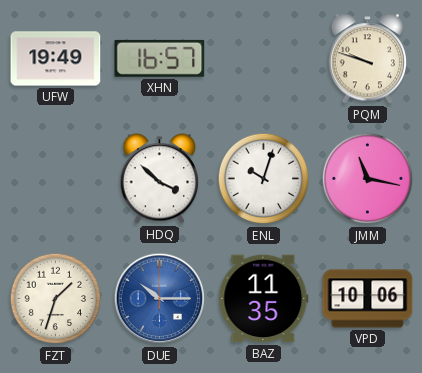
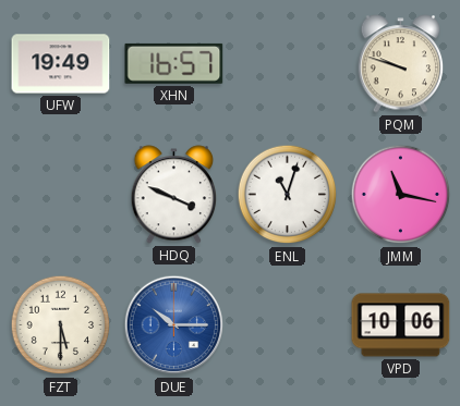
HDQ: 3:52 -> 3:49 (174, 195)
ENL: 10:03 -> 11:03 (288, 195)
FZT: 1:33 -> 5:30 (61, 325)
BAZ: 11:35 -> none (264, 299)
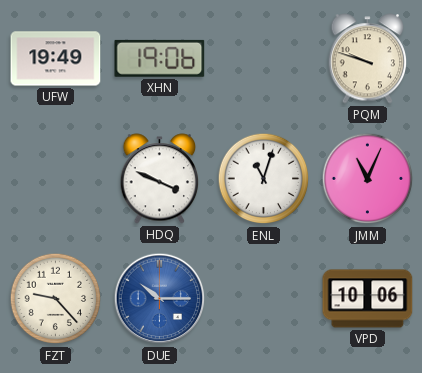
XHN: 16:57 -> 19:06 (160, 58)
JMM: 11:17 -> 11:04 (368, 179)
FZT: 5:30 -> 9:23 (56, 299)
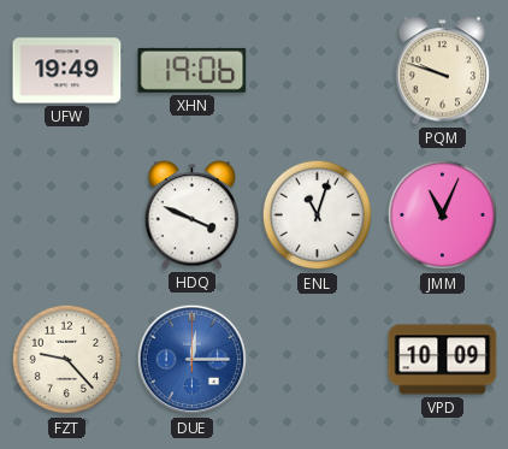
DUE: 10:15 -> 12:15 (193, 360)
VPD: 10:06 -> 10:09 (443, 360)
